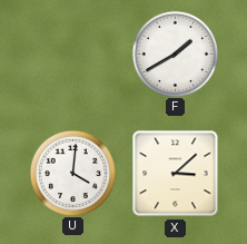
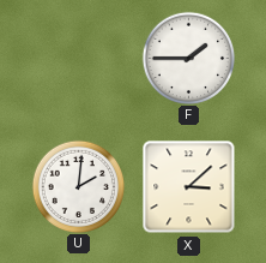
F: 1:40 -> 1:45 (188, 58)
U: 4:01 -> 2:01 (78, 186)
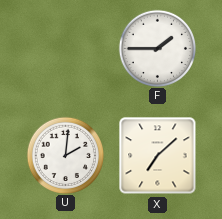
X: 3:08 -> 7:08 (158, 156)
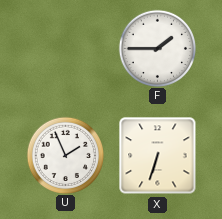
U: 2:01 -> 1:56 (65, 155)
X: 7:08 -> 6:33 (158, 156)
